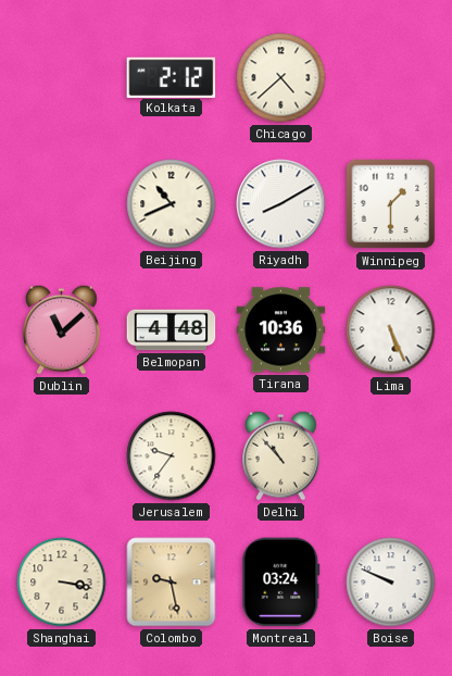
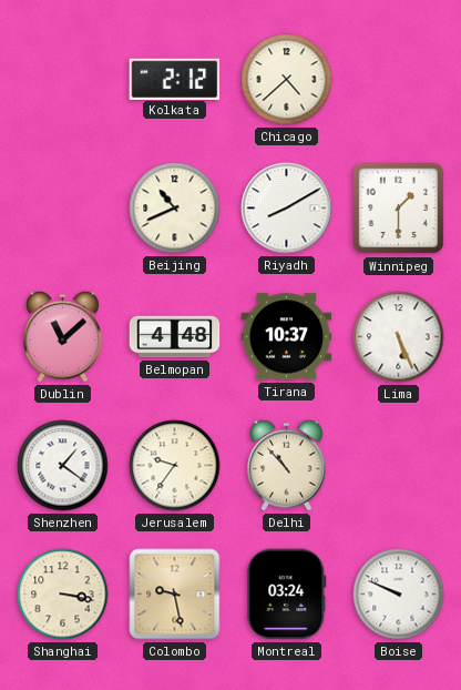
Tirana: 10:36 -> 10:37 (287, 337)
Shenzhen: none -> 1:21 (63, 466)
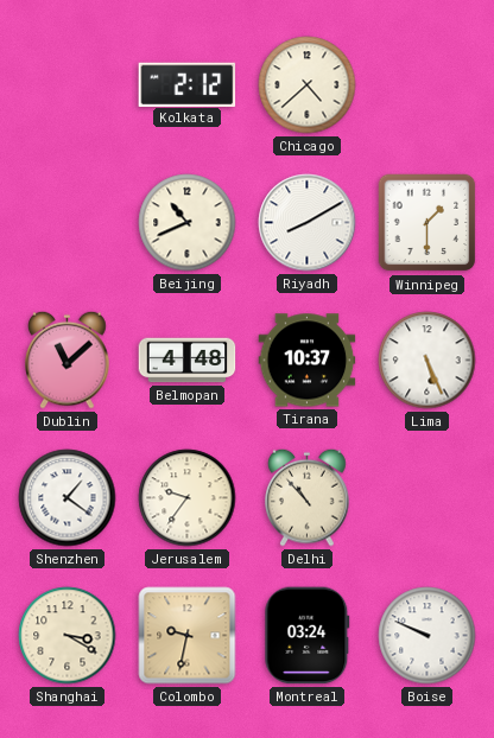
Shanghai: 3:17 -> 3:20 (68, 636)
Colombo: 9:28 -> 9:32 (188, 636)
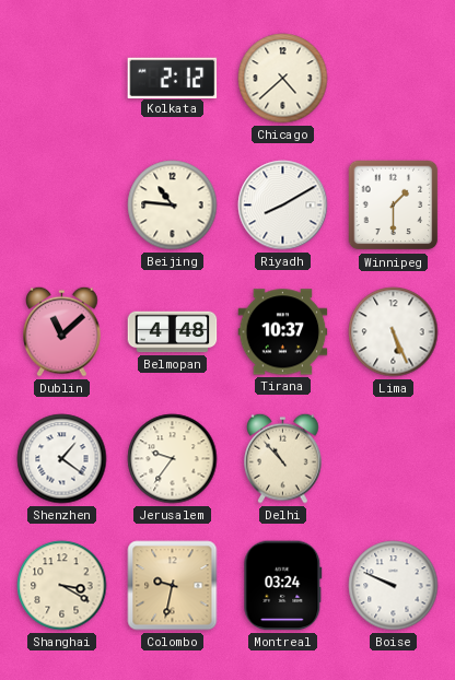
Beijing: 10:41 -> 10:46 (173, 206)
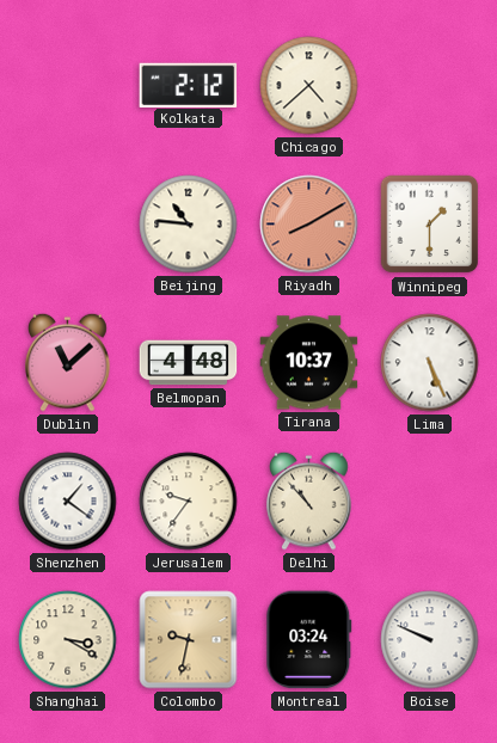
Riyadh dial: white -> salmon (309, 225)
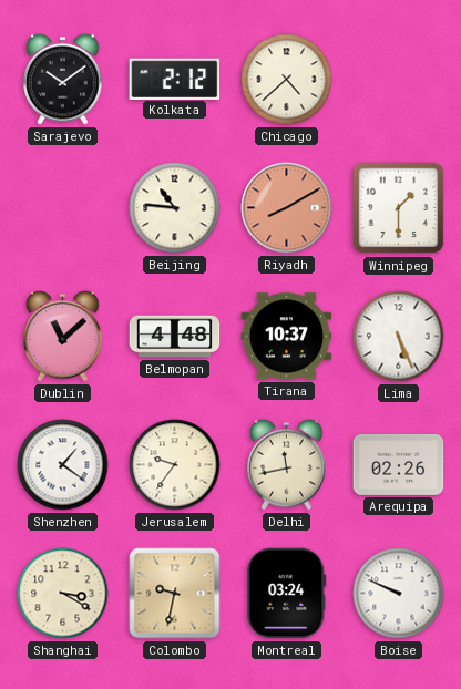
Sarajevo: none -> 10:09 (63, 79)
Delhi: 10:53 -> 11:43 (287, 464)
Arequipa: none -> 02:26 (399, 464)
